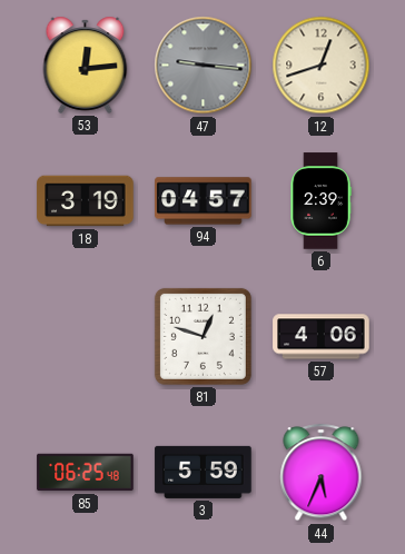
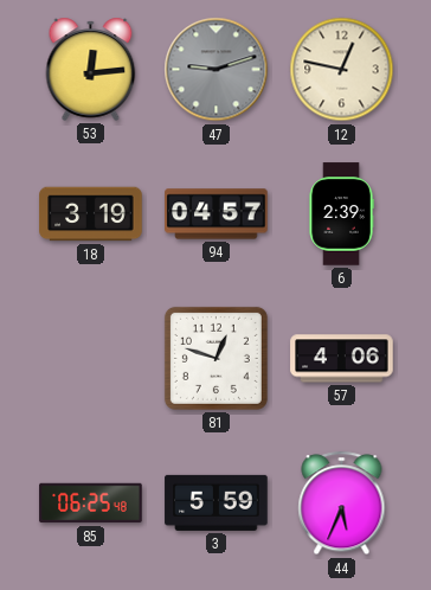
47: 9:16 -> 9:12 (217, 70)
12: 12:42 -> 12:47 (342, 70)
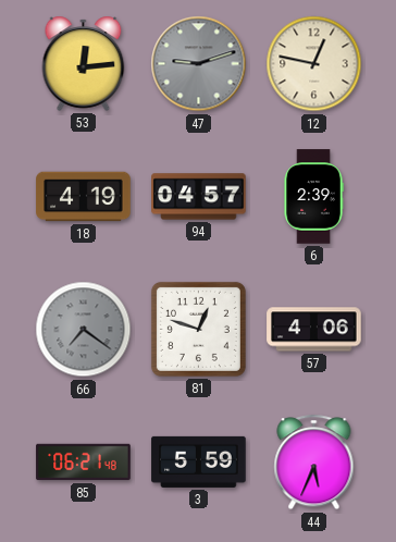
18: 3:19 -> 4:19 (84, 197)
66: none -> 7:21 (84, 330)
85: 06:25 -> 06:21 (84, 463)
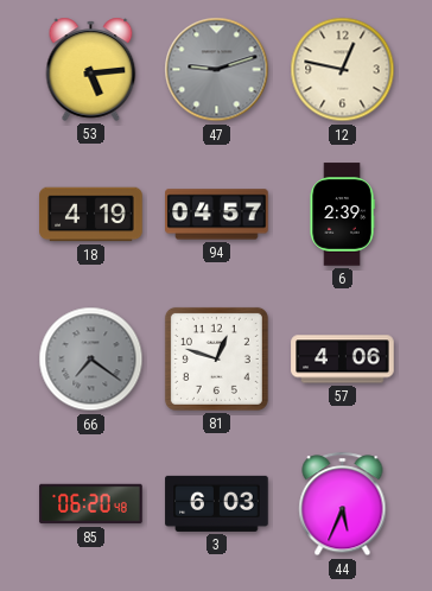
53: 12:14 -> 5:14 (91, 69)
85: 06:21 -> 06:20 (91, 504)
3: 5:59 -> 6:03 (217, 503)
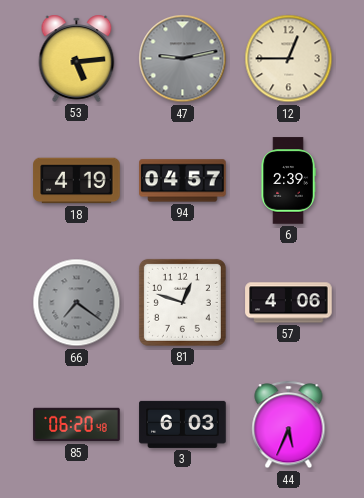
47: 9:12 -> 9:13 (183, 59)
12: 12:47 -> 12:45 (289, 59)
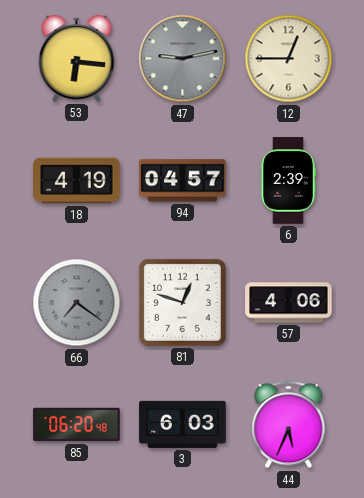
53: 5:14 -> 6:16 (77, 58)
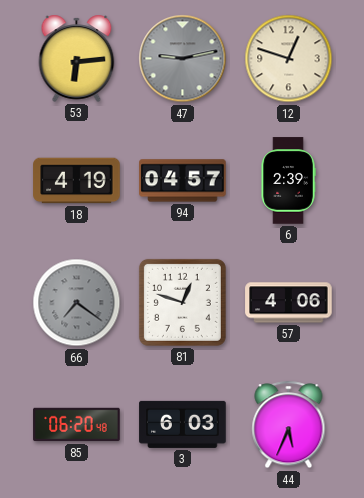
53: 6:16 -> 6:14 (77, 58)
12: 12:45 -> 12:48 (289, 59)
